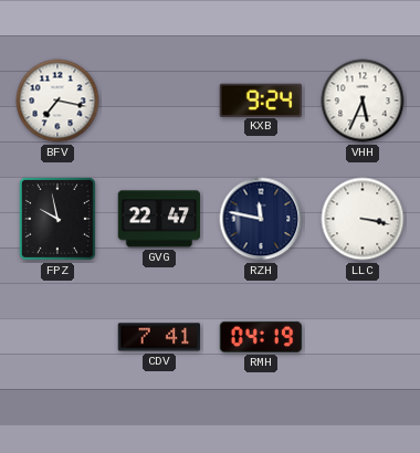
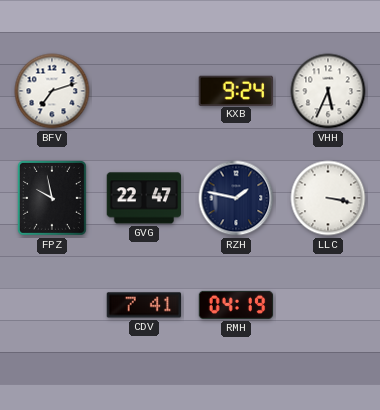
BFV: 7:17 -> 7:12 (52, 91)
RZH: 11:47 -> 1:47 (236, 198)
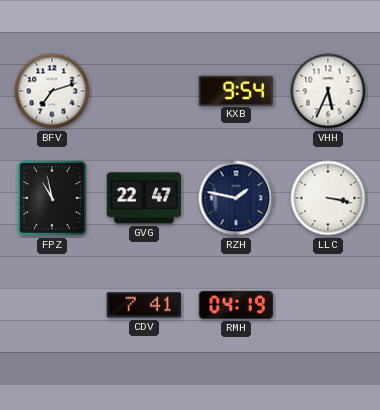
KXB: 9:24 -> 9:54 (235, 90)
FPZ: 9:58 -> 10:58 (52, 198)
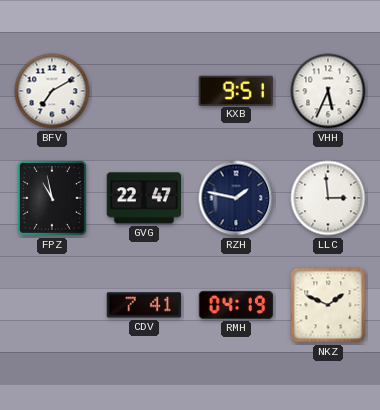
BFV: 7:12 -> 7:10 (52, 91)
KXB: 9:54 -> 9:51 (235, 90)
LLC: 3:17 -> 2:59 (328, 198)
NKZ: none -> 1:49 (328, 305)
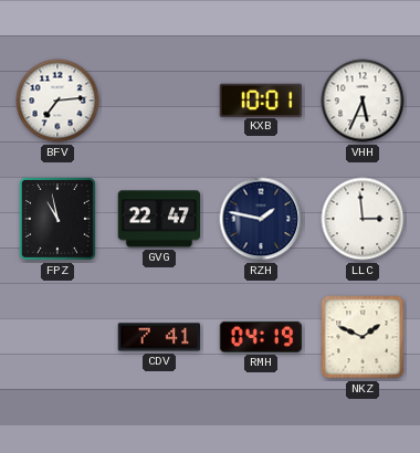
BFV: 7:10 -> 7:14 (57, 101)
KXB: 9:51 -> 10:01 (260, 99)
